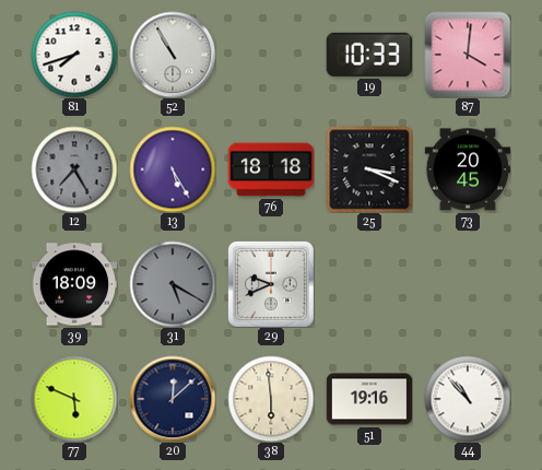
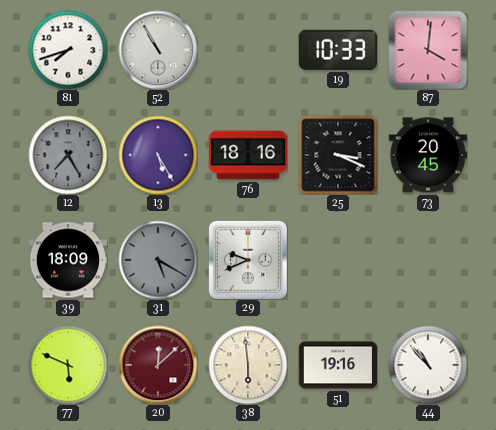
76: 18:18 -> 18:16 (248, 155)
20 dial: navy -> burgundy (158, 365)
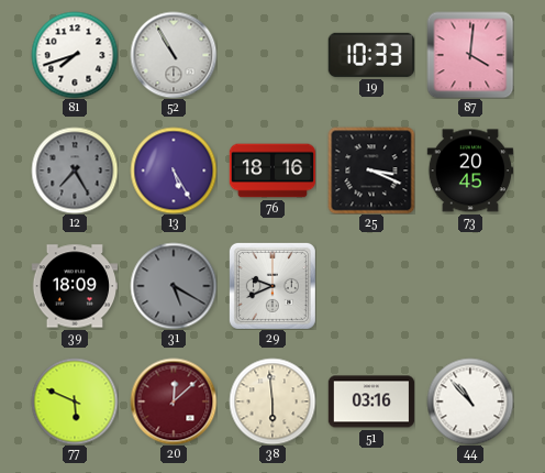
51: 19:16 -> 03:16 (371, 402)
